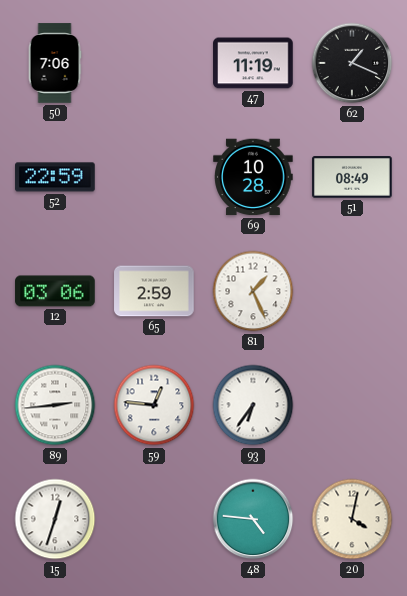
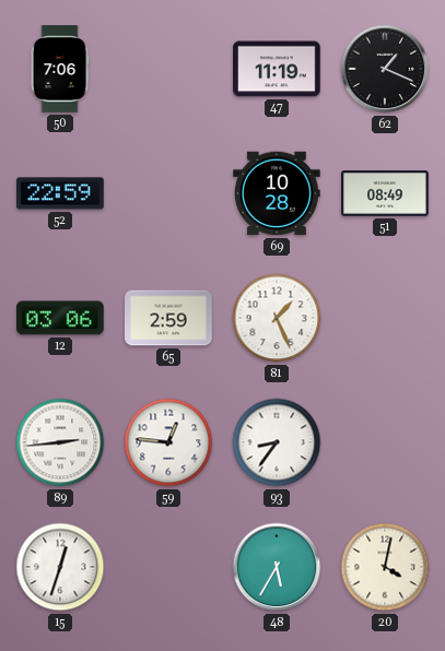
93: 6:36 -> 8:36 (277, 442)
48: 4:46 -> 5:35 (277, 567)
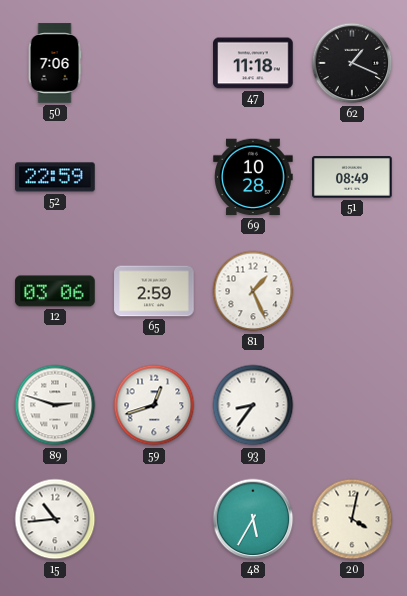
47: 11:19 -> 11:18 (253, 63)
89: 2:44 -> 2:48 (55, 405)
59: 12:46 -> 12:42 (154, 405)
15: 12:33 -> 10:44 (55, 519)
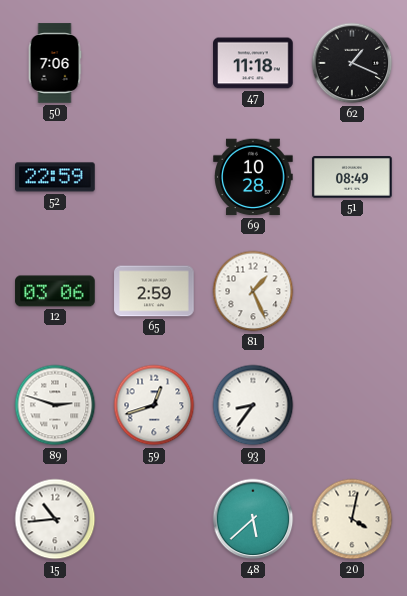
48: 5:35 -> 5:38 (253, 519)
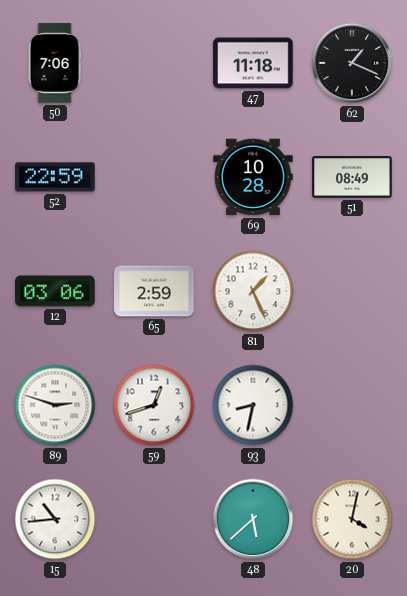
93: 8:36 -> 8:32 (253, 405)
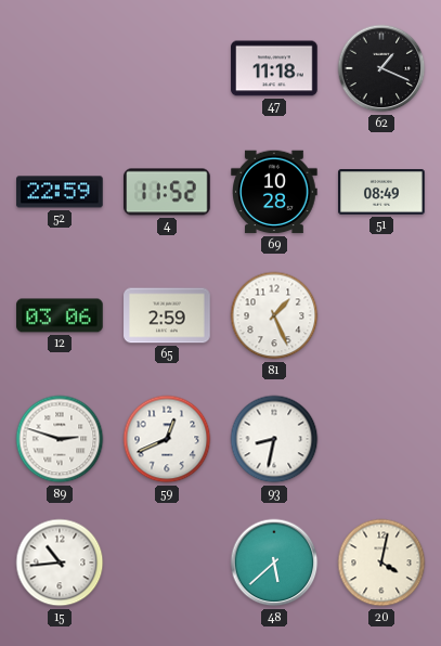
50: 7:06 -> none (55, 63)
4: none -> 11:52 (167, 192)
59: 12:42 -> 12:41 (167, 439)
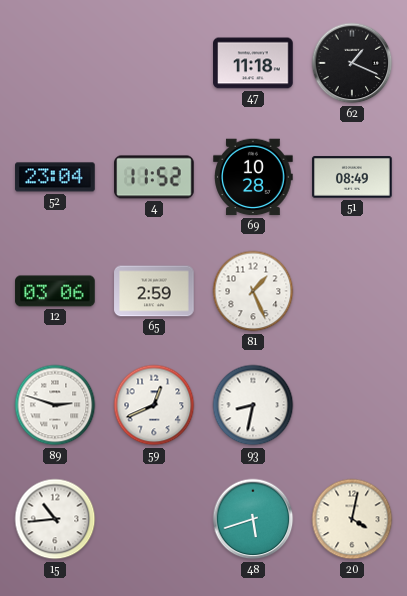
52: 22:59 -> 23:04 (55, 177)
48: 5:38 -> 5:42 (253, 519)
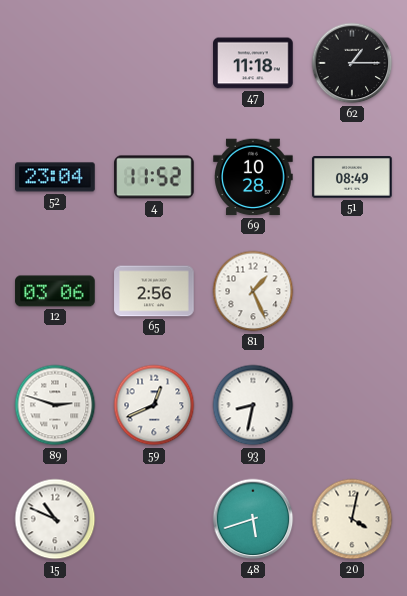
62: 1:19 -> 1:15 (352, 63)
65: 2:59 -> 2:56 (154, 291)
15: 10:44 -> 10:49 (55, 519)
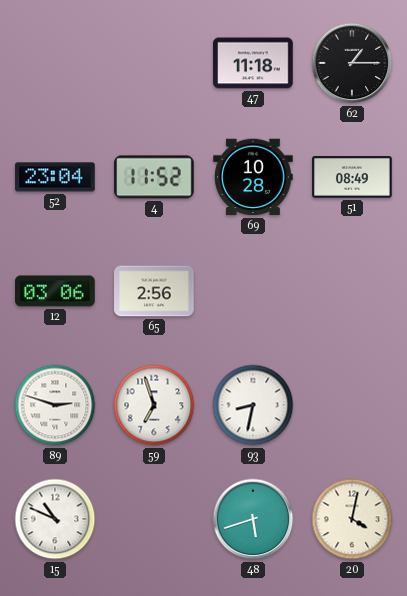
81: 1:26 -> none (253, 291)
59: 12:41 -> 6:57 (154, 405)
